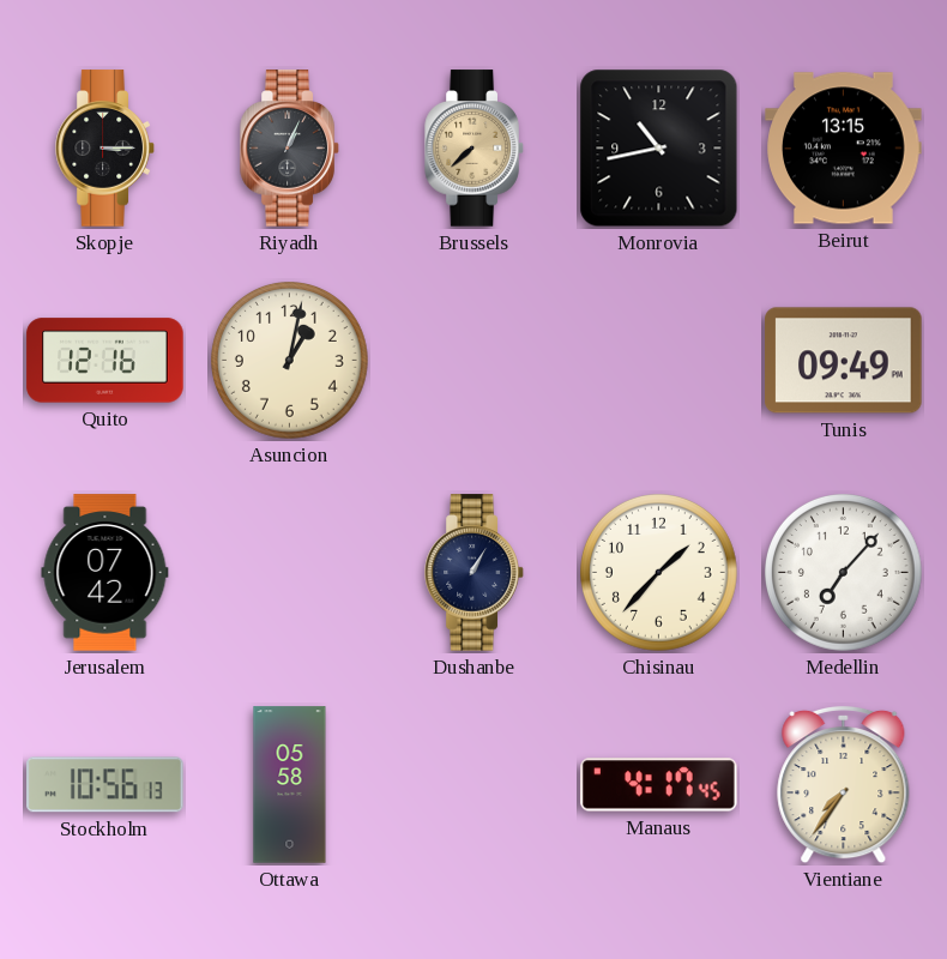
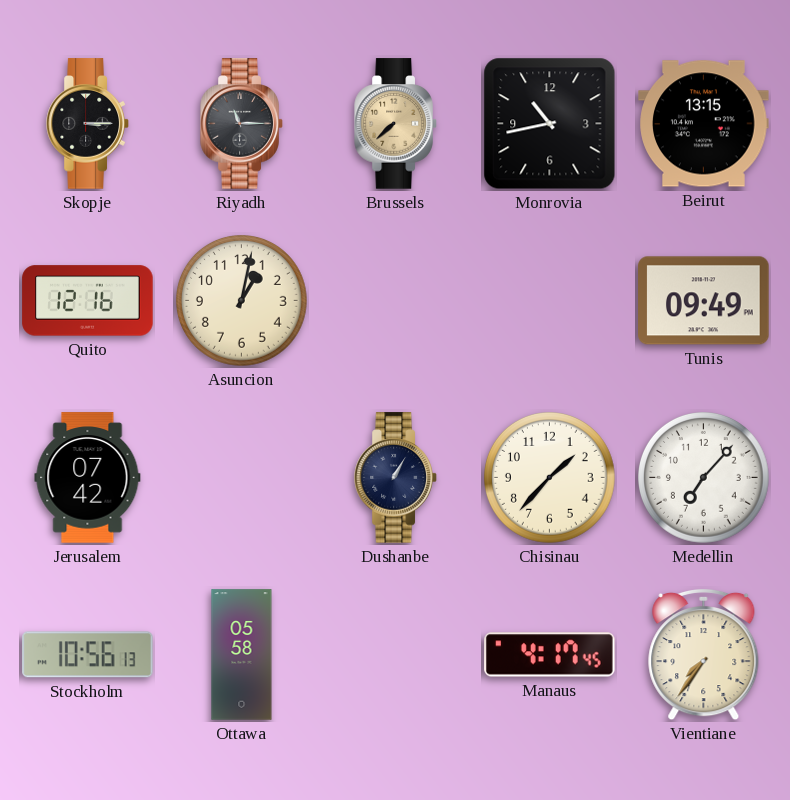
Riyadh: 1:04 -> 11:15 (242, 124)
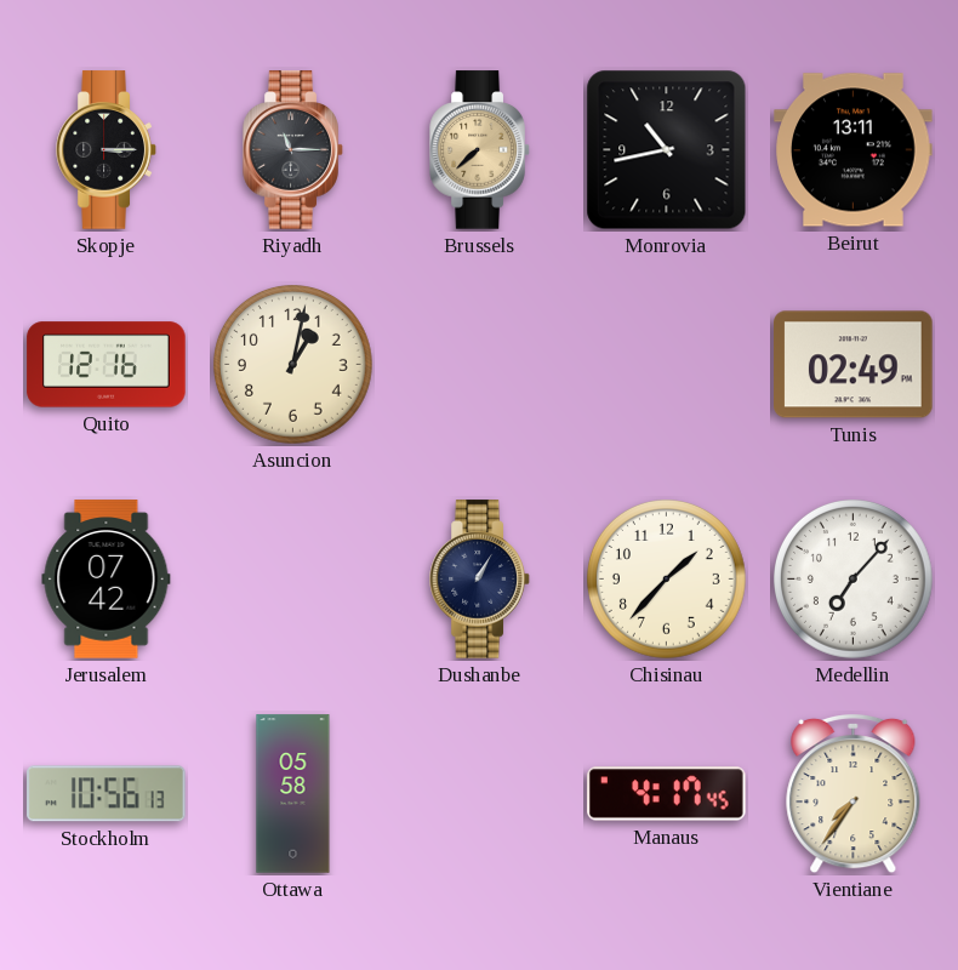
Beirut: 13:15 -> 13:11 (854, 150)
Tunis: 09:49 -> 02:49 (854, 365)
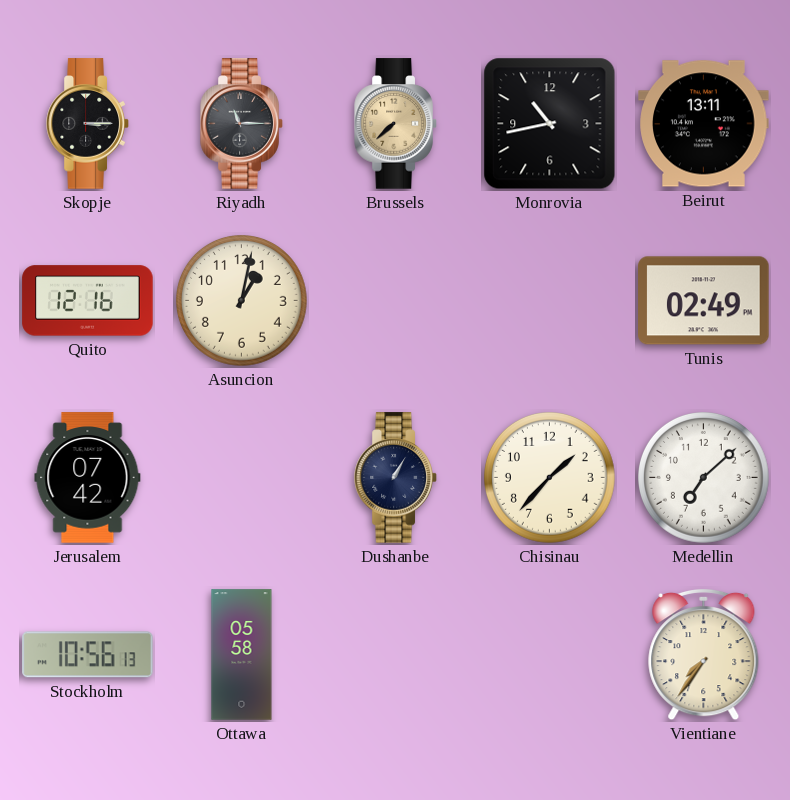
Medellin: 7:07 -> 7:08 (704, 478)
Manaus: 4:17 -> none (667, 794)
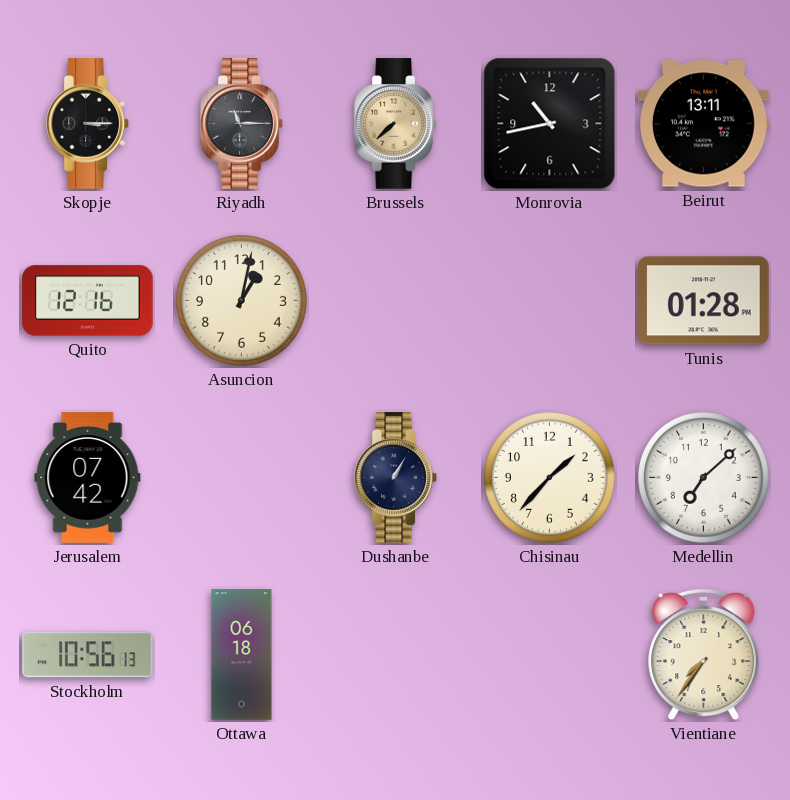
Tunis: 02:49 -> 01:28 (704, 301)
Ottawa: 05:58 -> 06:18 (242, 655)
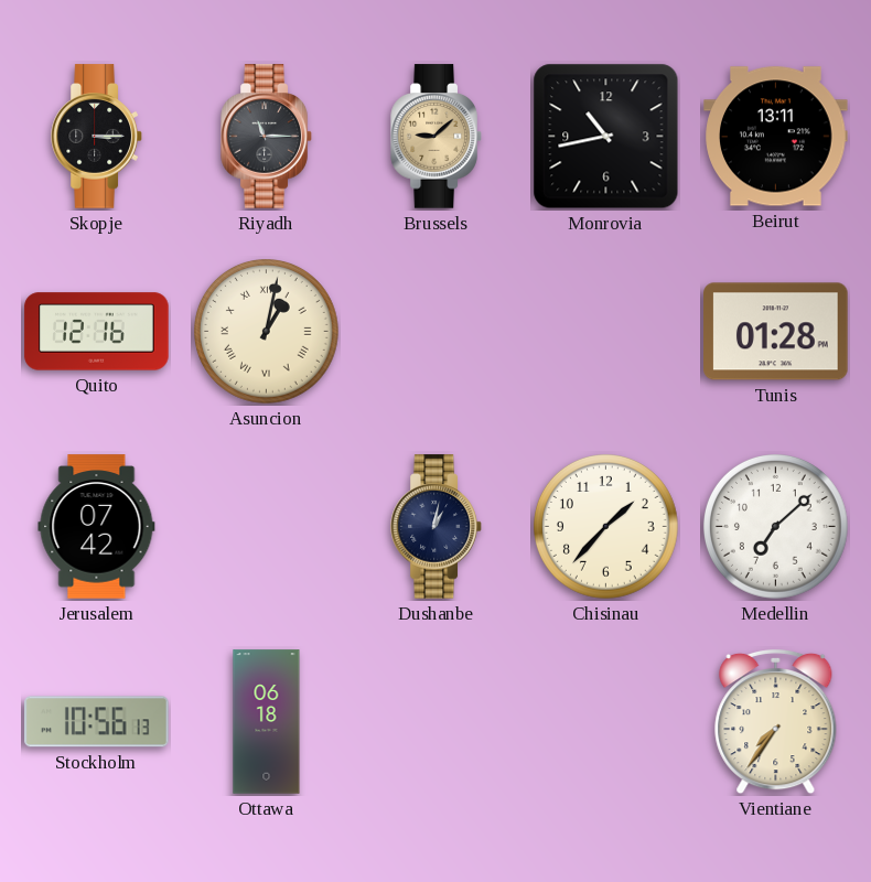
Brussels: 7:38 -> 9:08 (437, 137)
Asuncion numerals: Arabic -> Roman (267, 332)
Dushanbe: 1:05 -> 1:02 (437, 527)
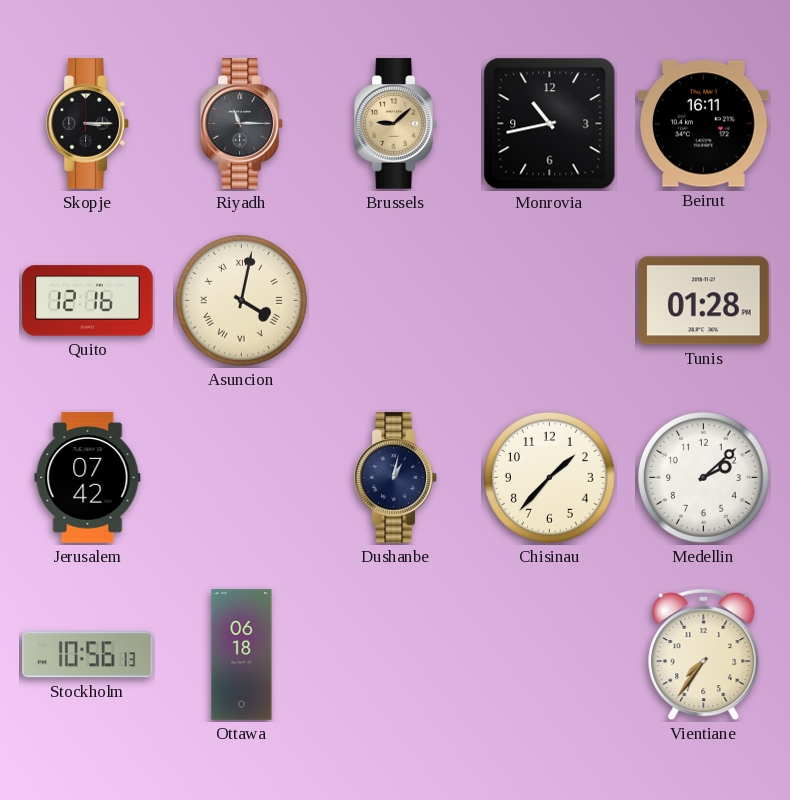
Beirut: 13:11 -> 16:11 (704, 124)
Asuncion: 1:02 -> 4:02 (242, 301)
Medellin: 7:08 -> 2:08 (704, 478)
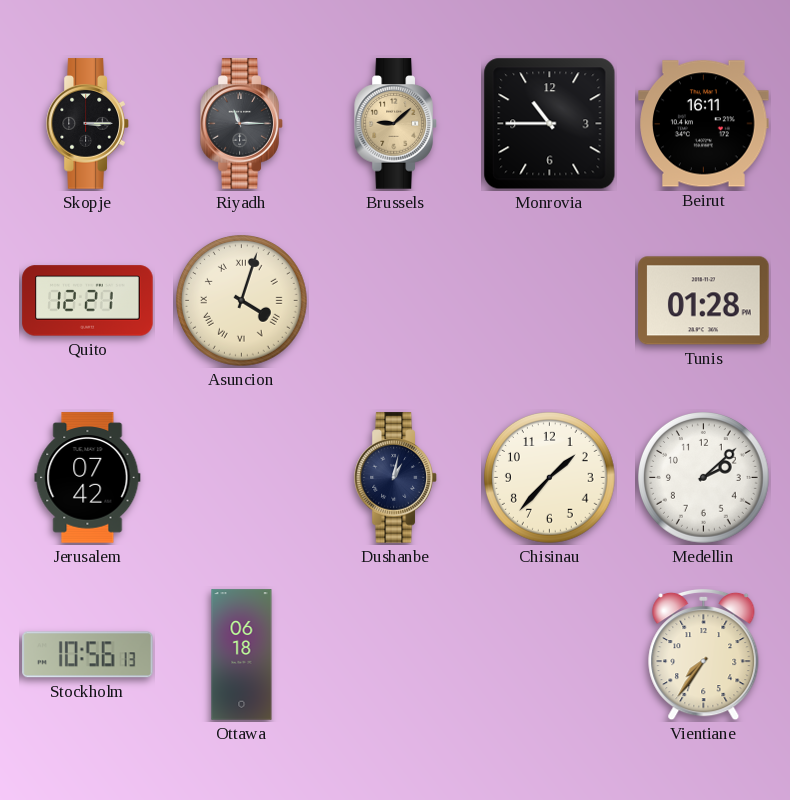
Monrovia: 10:43 -> 10:45 (550, 124)
Quito: 12:16 -> 12:21 (88, 301)
Asuncion: 4:02 -> 4:03 (242, 301)
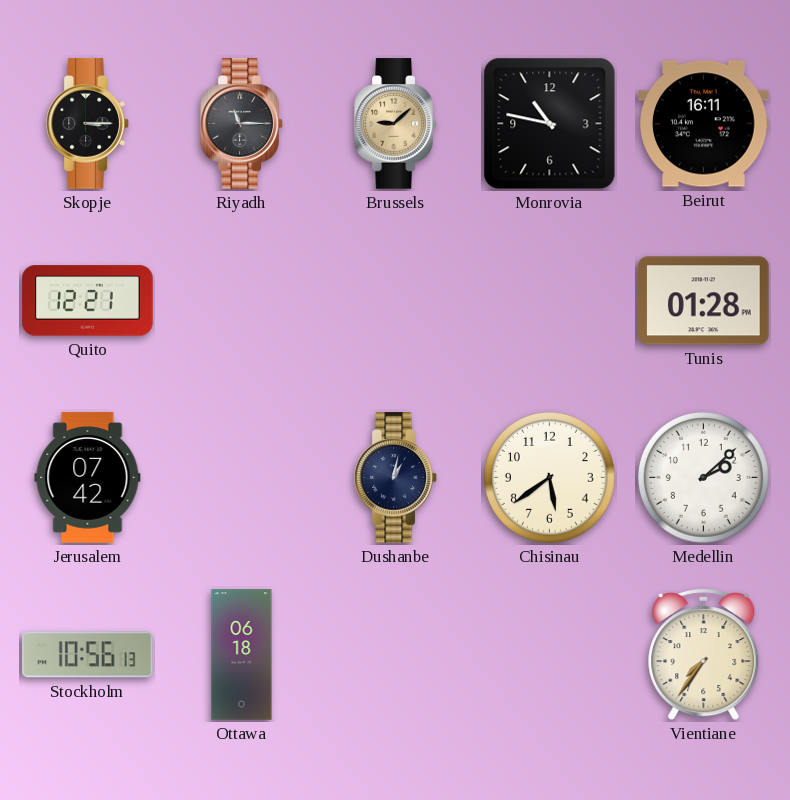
Monrovia: 10:45 -> 10:47 (550, 124)
Asuncion: 4:03 -> none (242, 301)
Chisinau: 1:37 -> 5:39 (550, 478)
